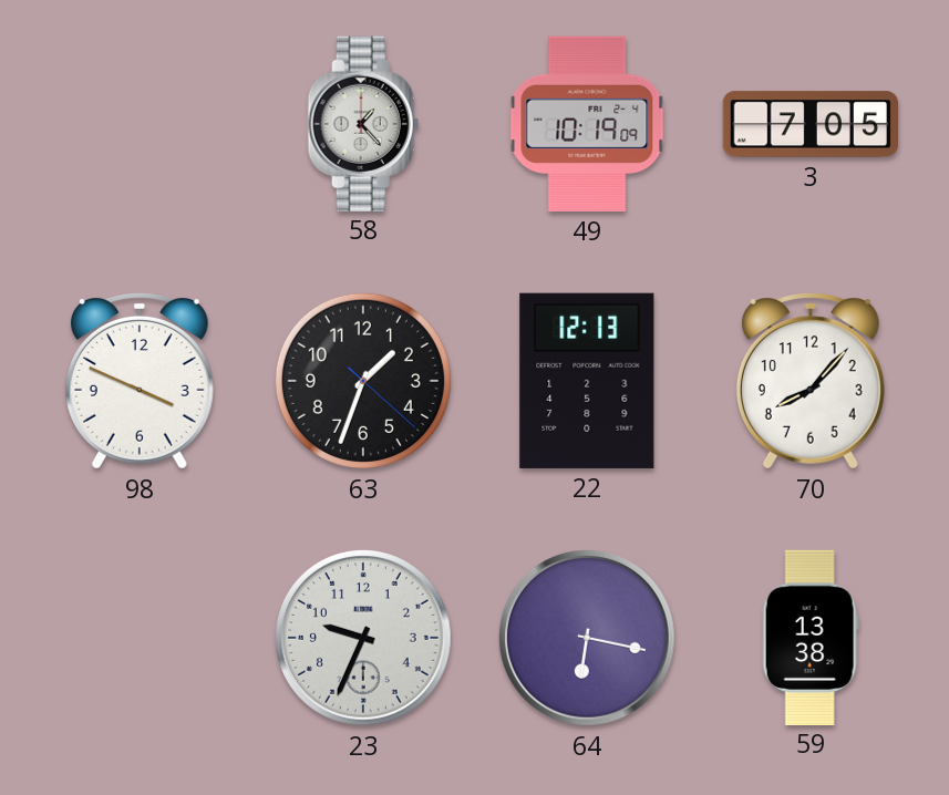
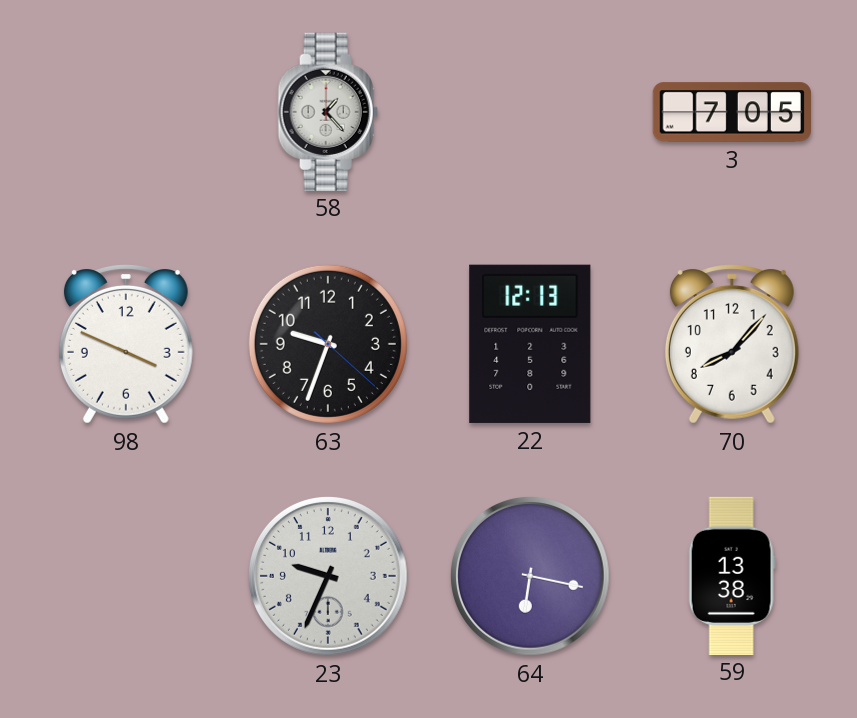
49: 10:19 -> none (587, 124)
63: 1:33 -> 9:33 (328, 344)
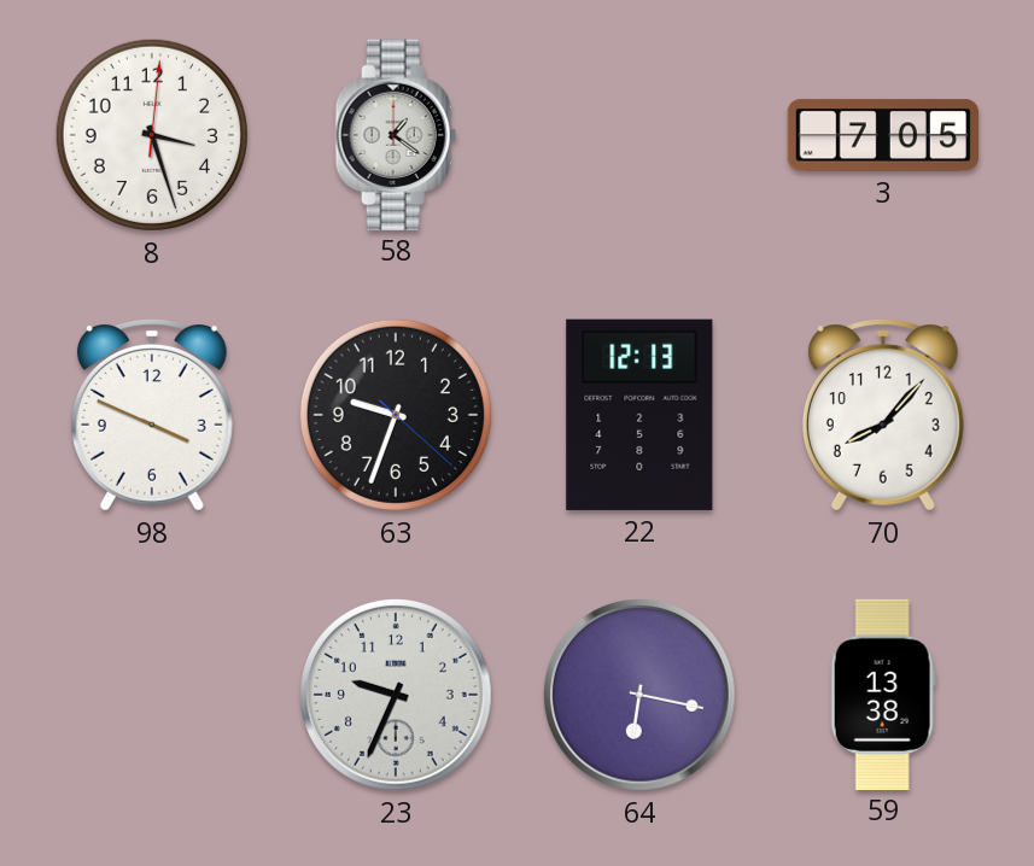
8: none -> 3:27 (152, 135)
58: 1:23 -> 1:21 (396, 134)
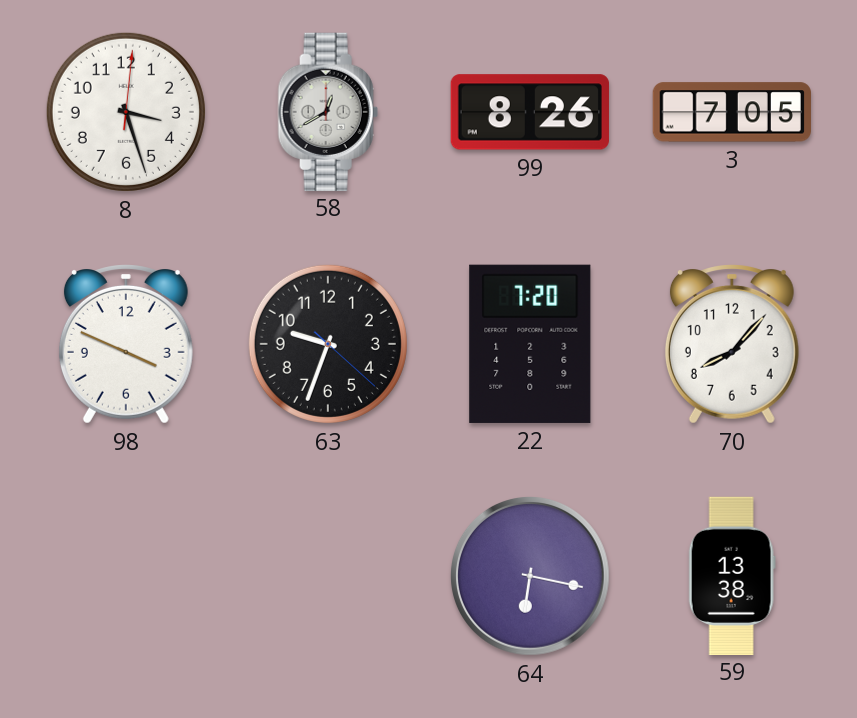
58: 1:21 -> 12:40 (328, 111)
99: none -> 8:26 (530, 112)
22: 12:13 -> 7:20 (530, 344)
23: 9:34 -> none (396, 695)
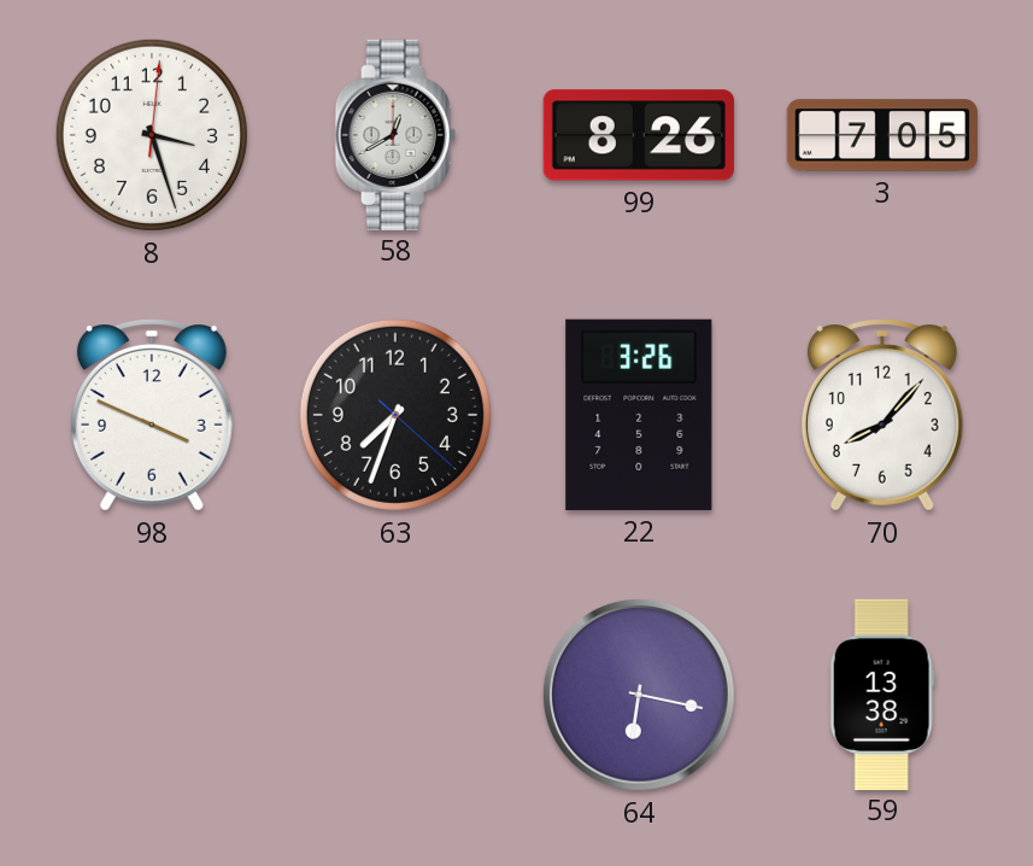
63: 9:33 -> 7:33 (395, 415)
22: 7:20 -> 3:26 (639, 415)
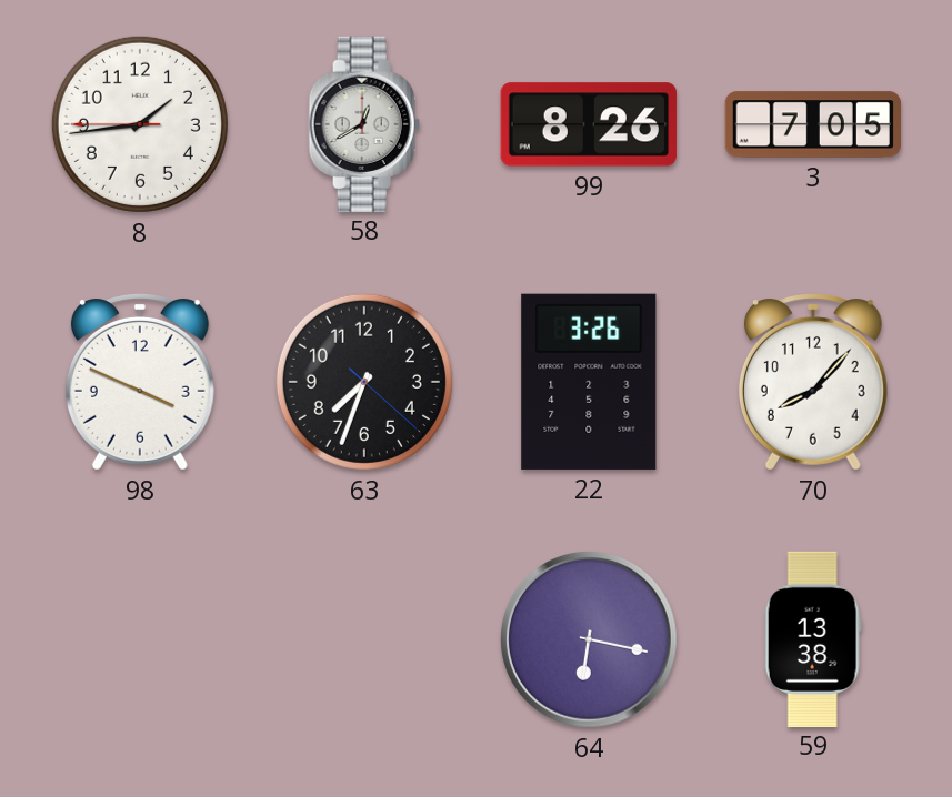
8: 3:27 -> 1:43 (140, 124)
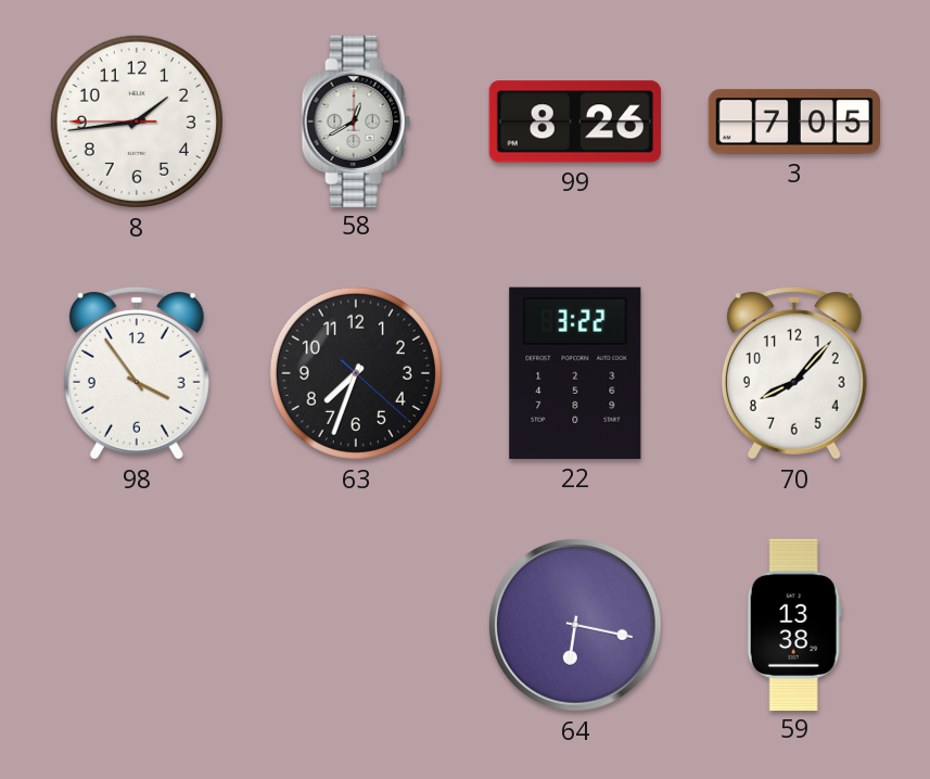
98: 3:49 -> 3:54 (137, 374)
22: 3:26 -> 3:22 (575, 373)
